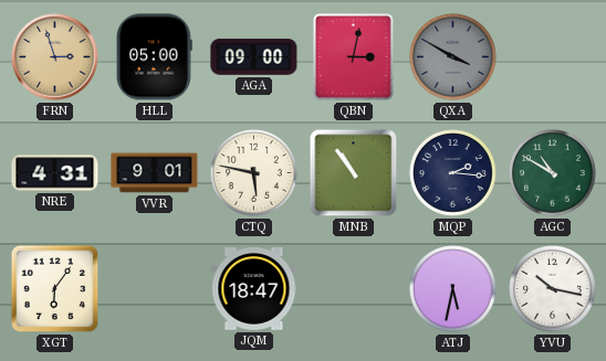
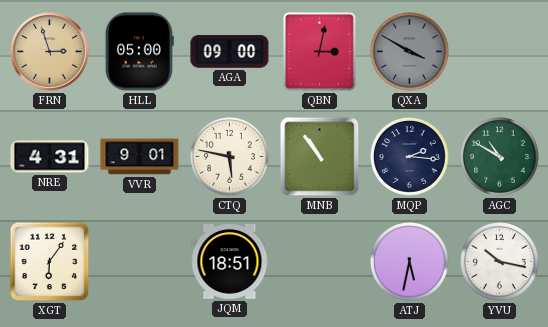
JQM: 18:47 -> 18:51 (230, 262)
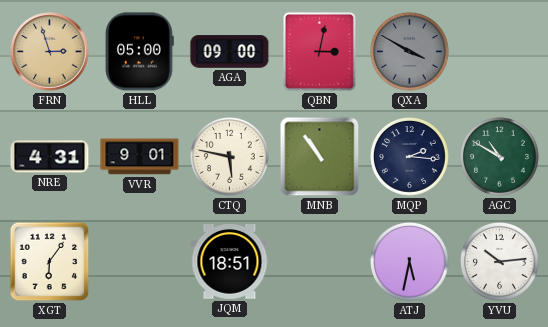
YVU: 10:17 -> 10:14 (500, 262)
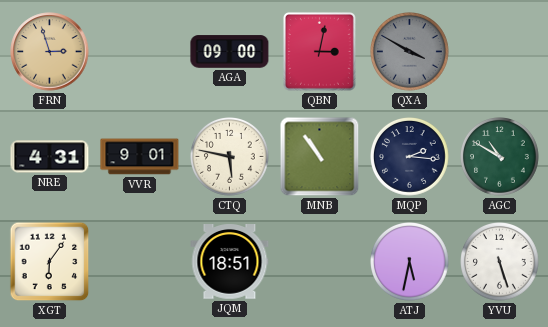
HLL: 05:00 -> none (140, 52)
YVU: 10:14 -> 5:27 (500, 262)
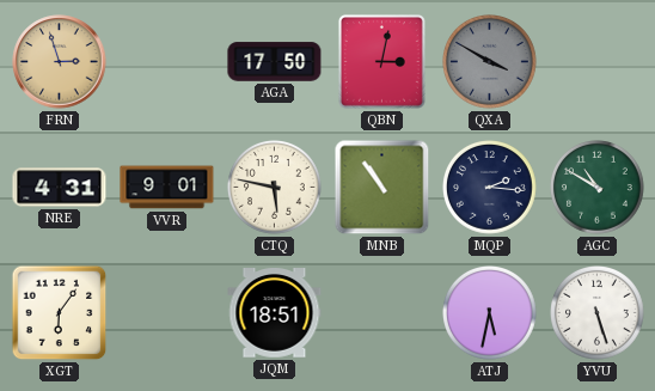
AGA: 09:00 -> 17:50 (275, 62)
